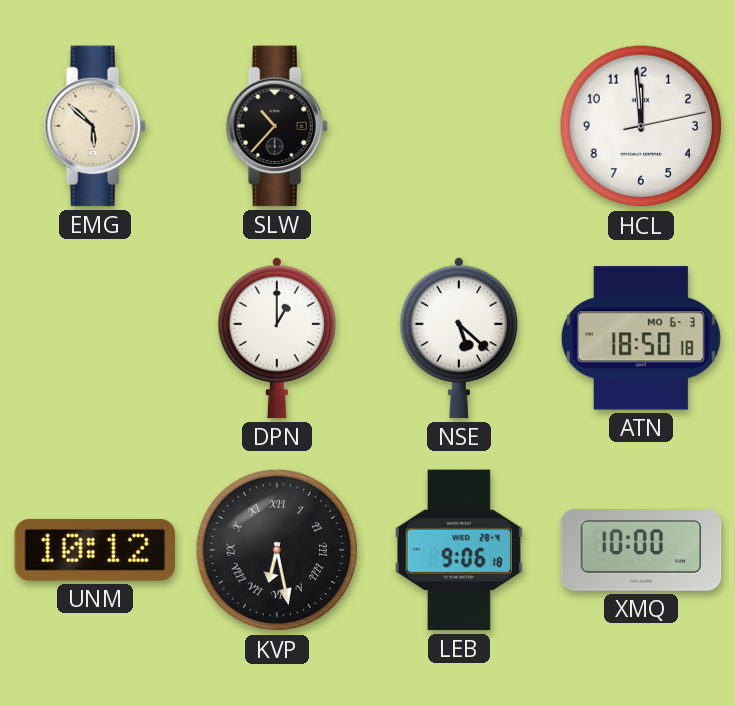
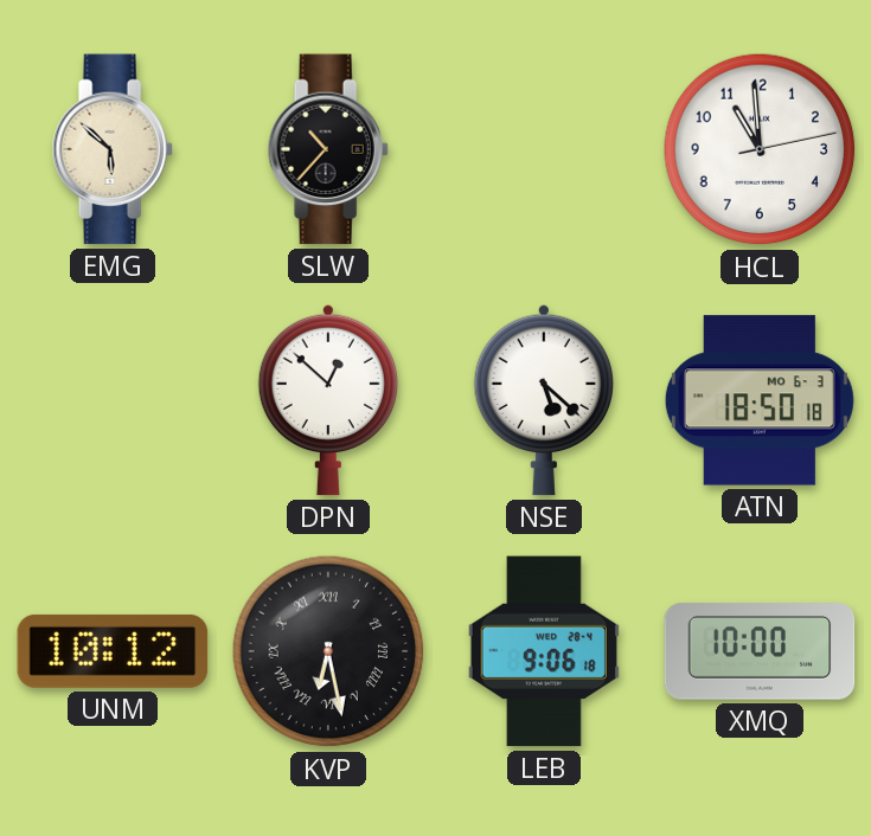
HCL: 11:59 -> 10:59 (760, 149)
DPN: 1:00 -> 12:52 (328, 400)
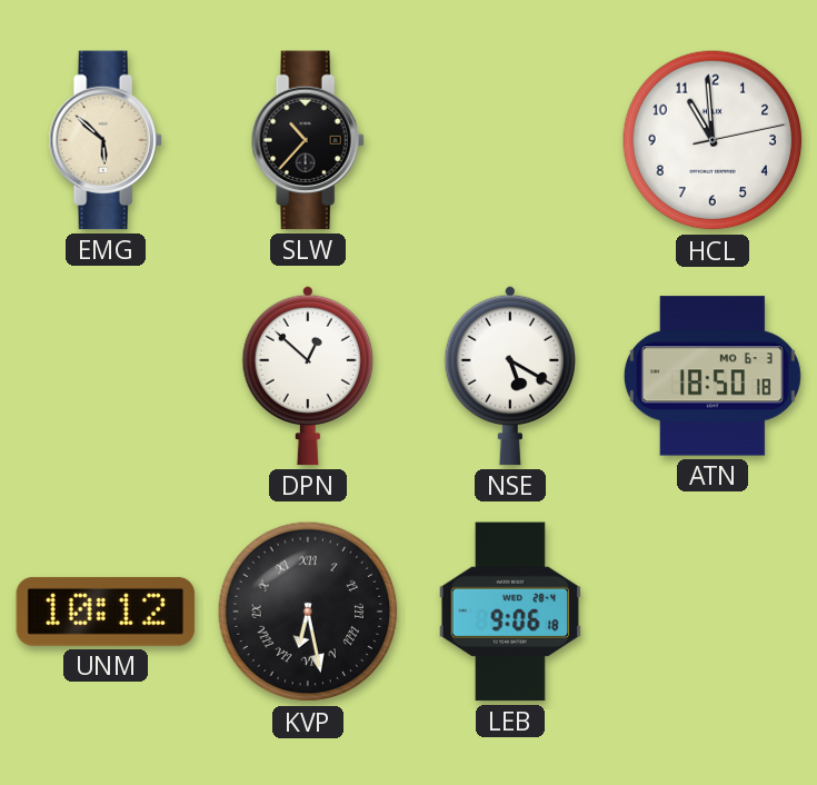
NSE: 5:22 -> 5:20 (510, 376)
XMQ: 10:00 -> none (760, 651)
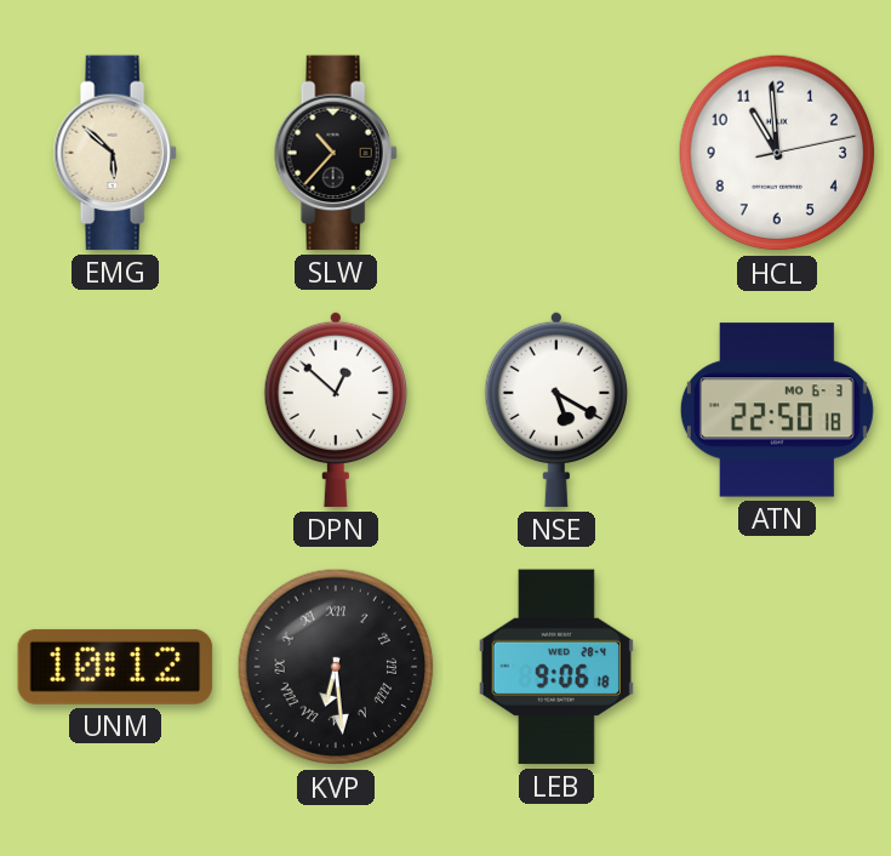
ATN: 18:50 -> 22:50 (777, 410)
KVP: 6:28 -> 6:29 (336, 667)
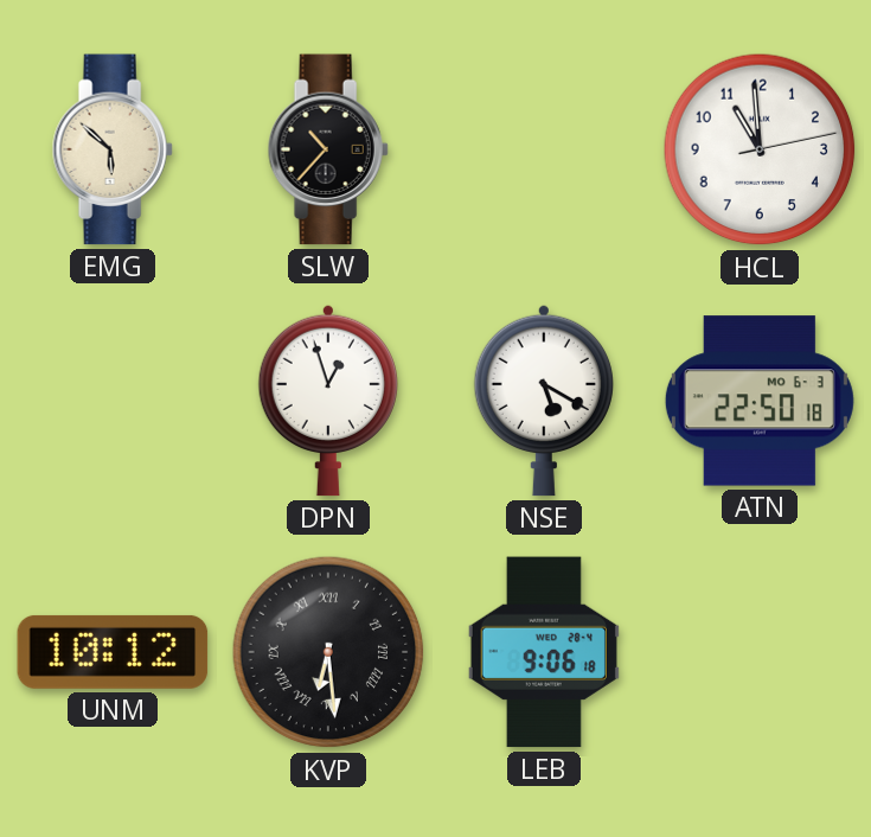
DPN: 12:52 -> 12:57 (328, 401)
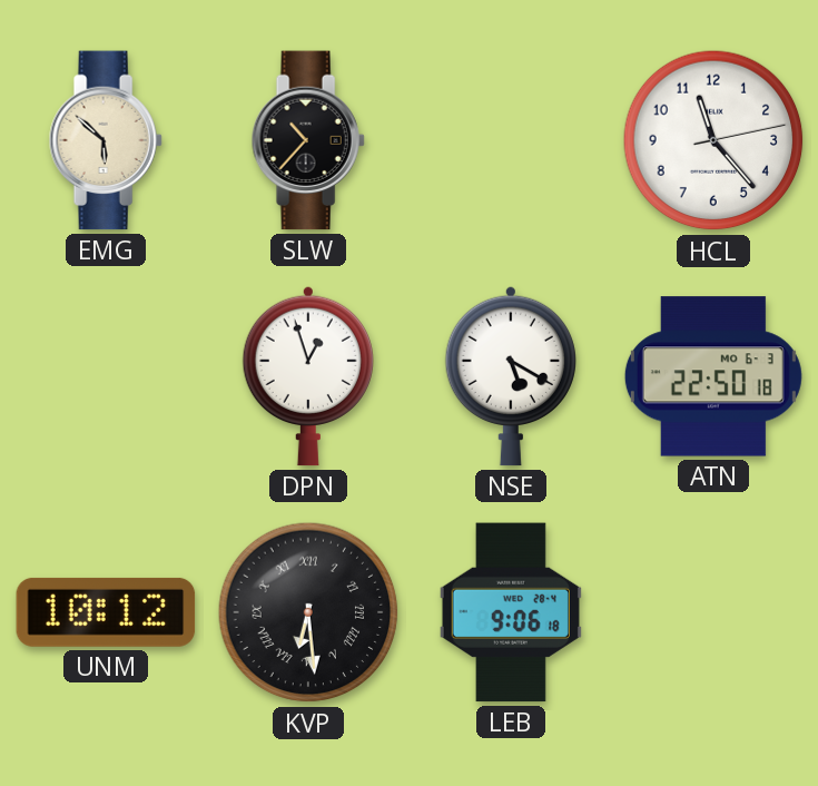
HCL: 10:59 -> 11:23 (713, 140)
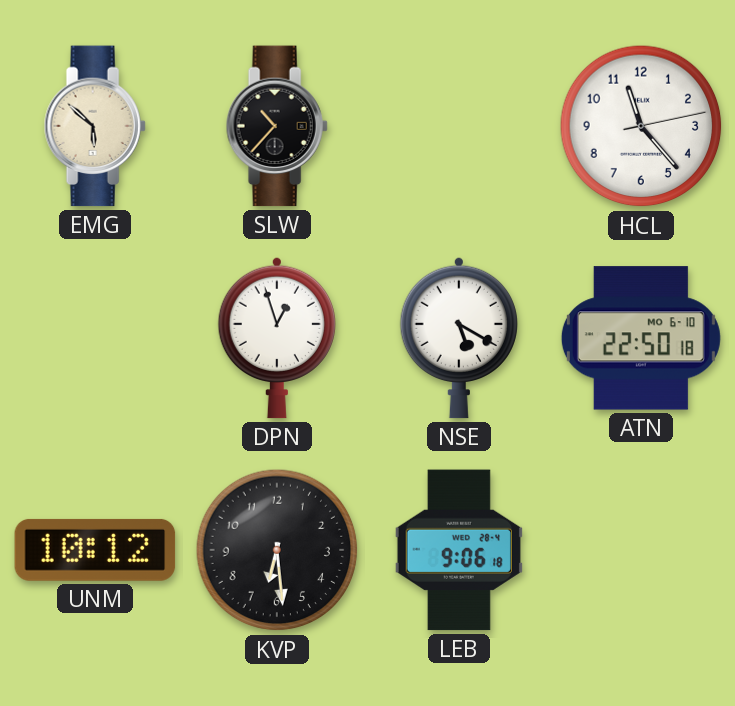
ATN date: MO 6-3 -> MO 6-10 (641, 338)
KVP numerals: Roman -> Arabic (277, 550)
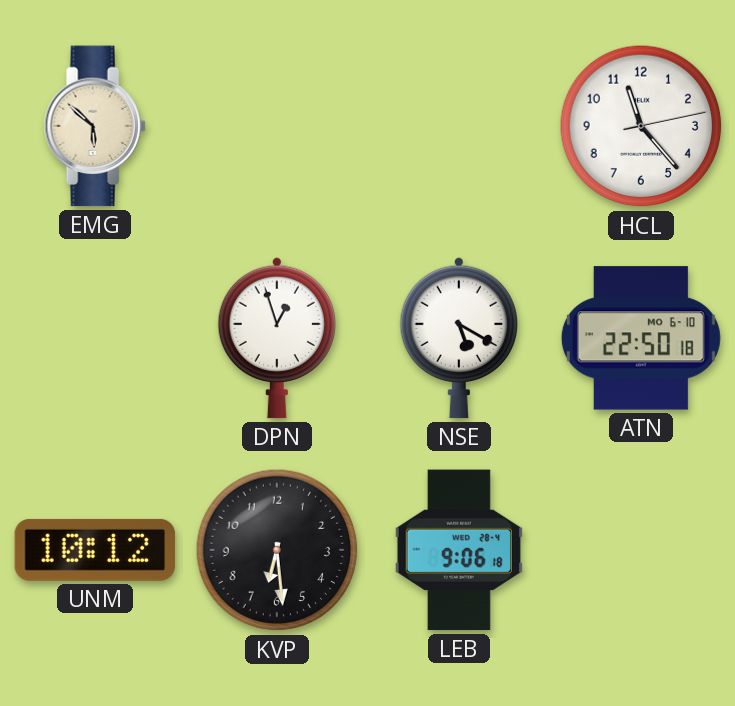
SLW: 10:37 -> none (277, 126)
